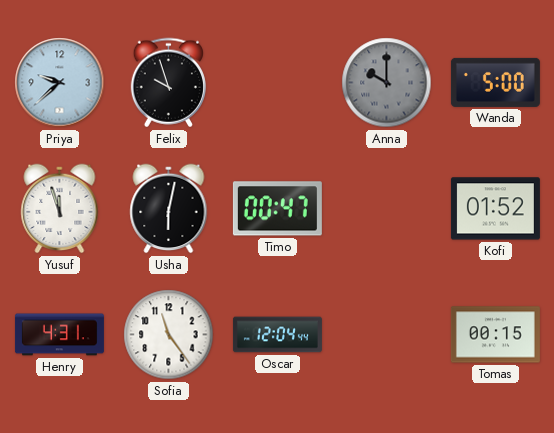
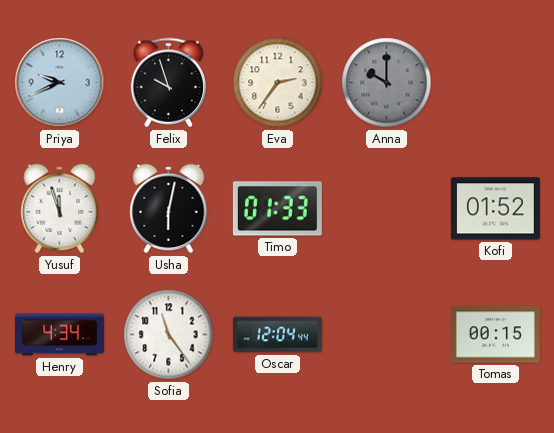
Priya: 9:38 -> 9:41 (60, 83)
Eva: none -> 2:36 (278, 83)
Wanda: 5:00 -> none (495, 82)
Timo: 00:47 -> 01:33 (277, 209)
Henry: 4:31 -> 4:34 (59, 335)
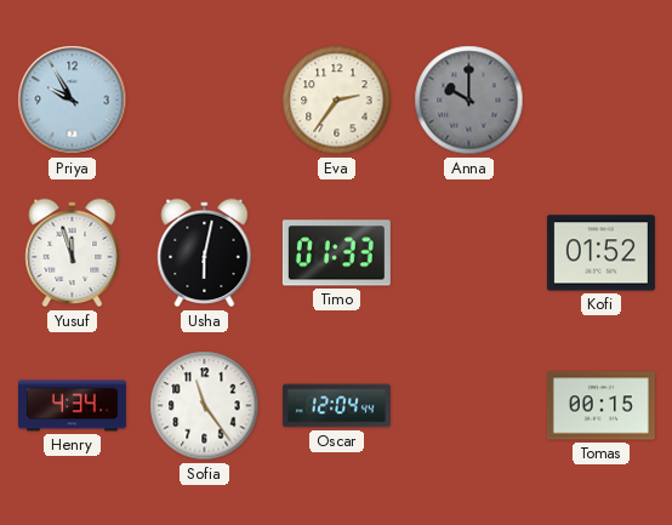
Priya: 9:41 -> 9:55 (73, 101)
Felix: 9:57 -> none (168, 83)
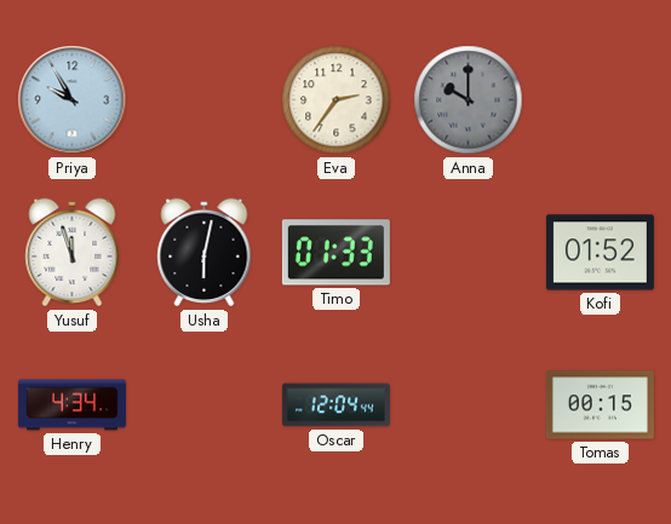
Sofia: 11:24 -> none (205, 406)
